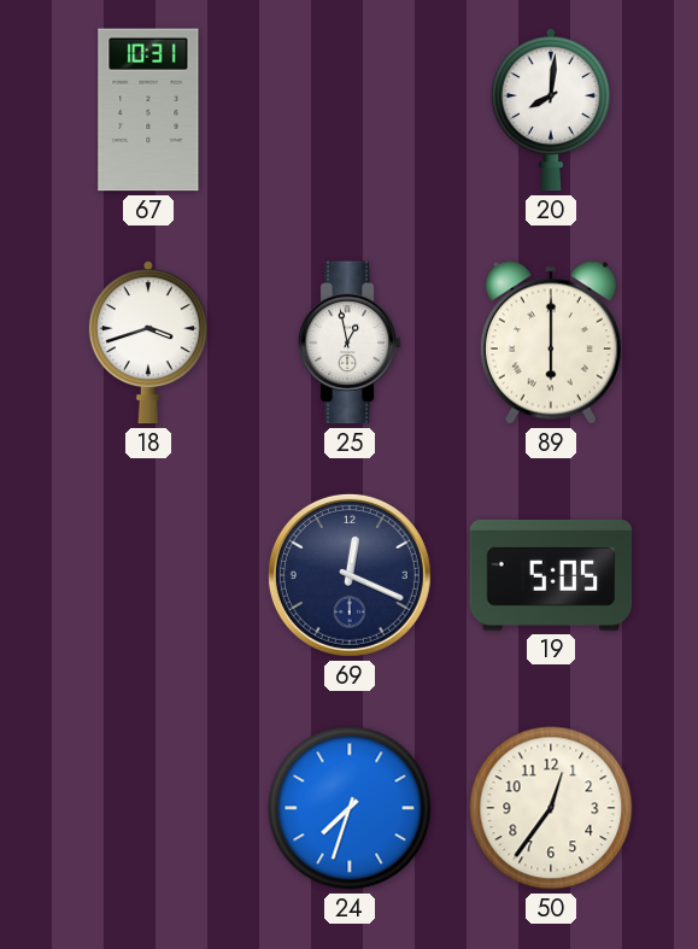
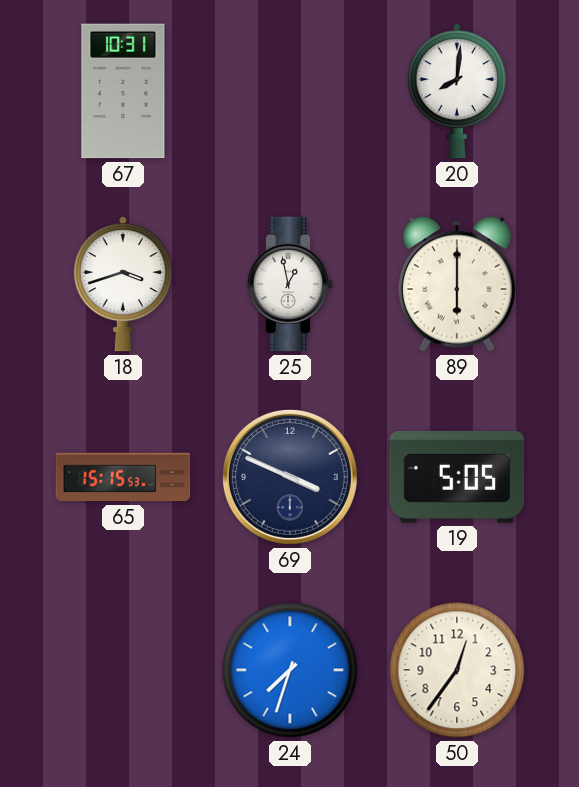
65: none -> 15:15 (123, 477)
69: 12:19 -> 3:49 (290, 477)
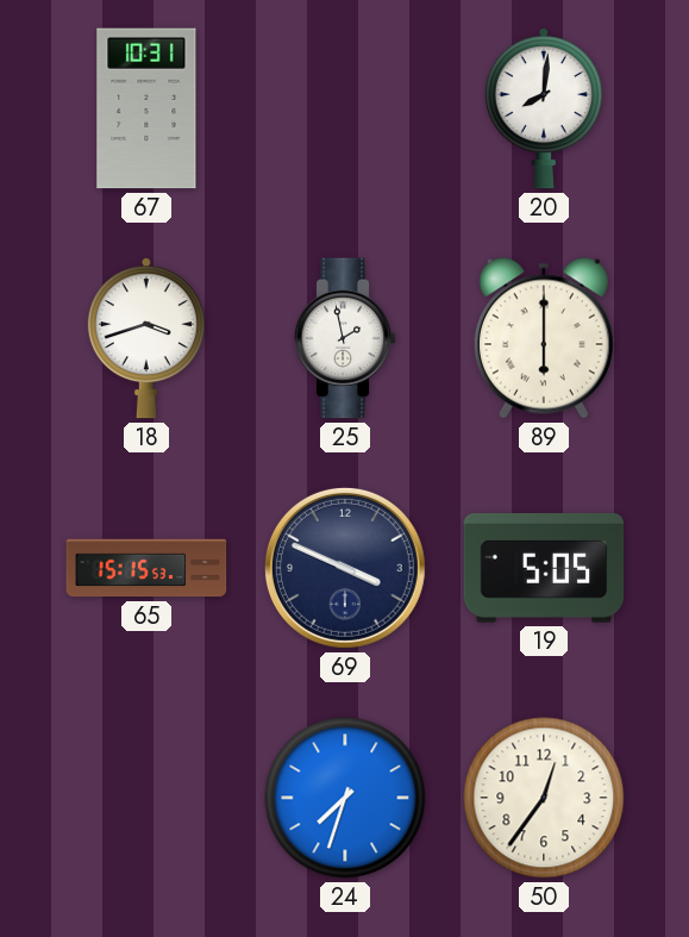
25: 12:58 -> 1:58 (345, 338)
